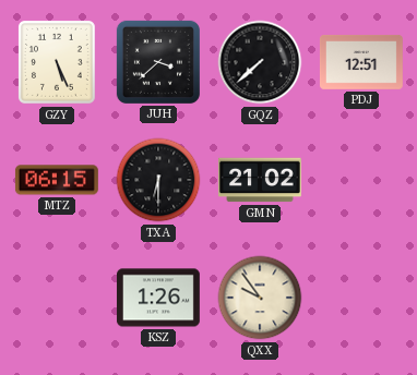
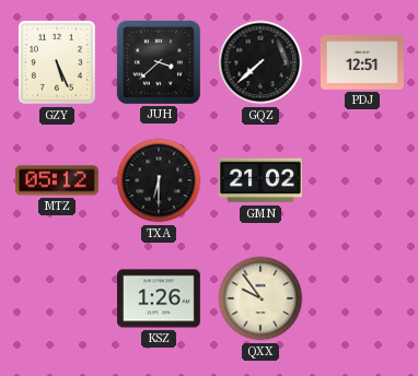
MTZ: 06:15 -> 05:12 (57, 180)
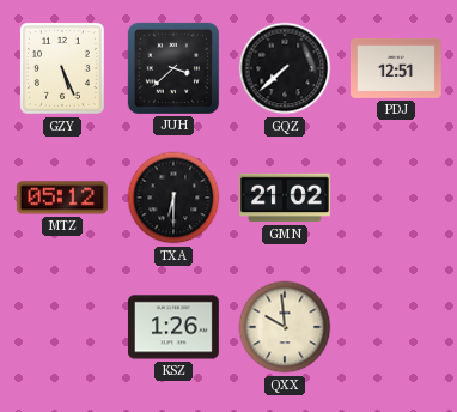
QXX: 9:54 -> 9:59 (285, 327)
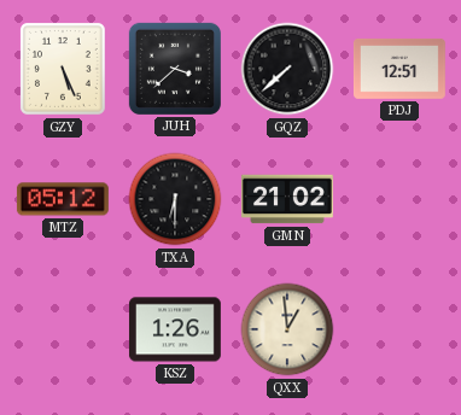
QXX: 9:59 -> 12:59 (287, 329)
